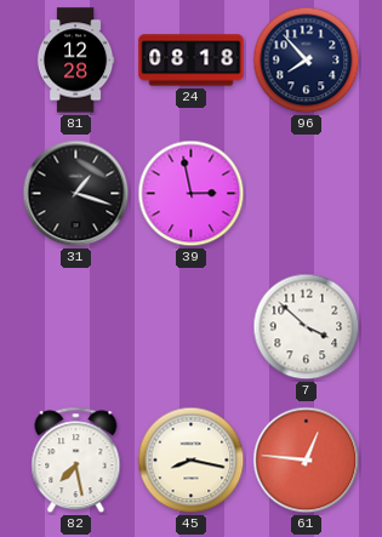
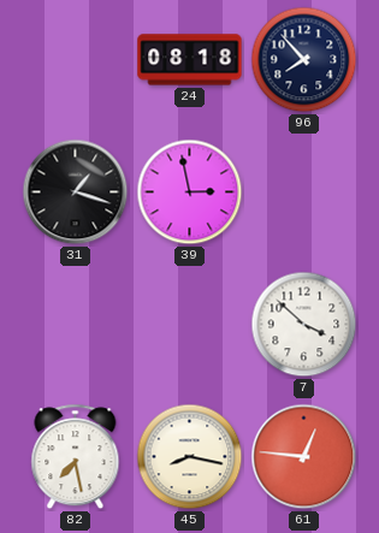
81: 12:28 -> none (75, 61)
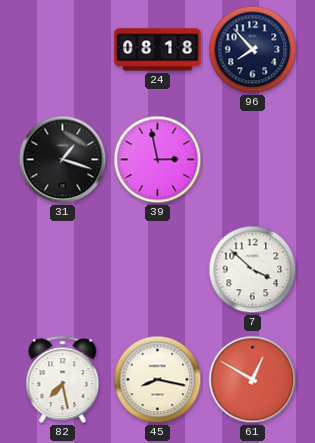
61: 12:46 -> 12:50 (253, 380)
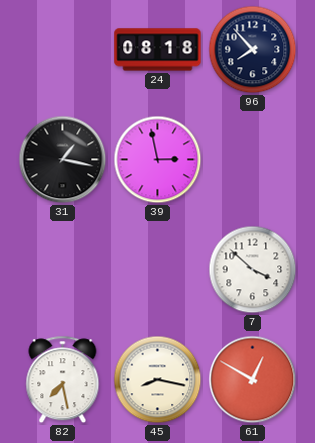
31: 1:18 -> 1:17 (63, 160)
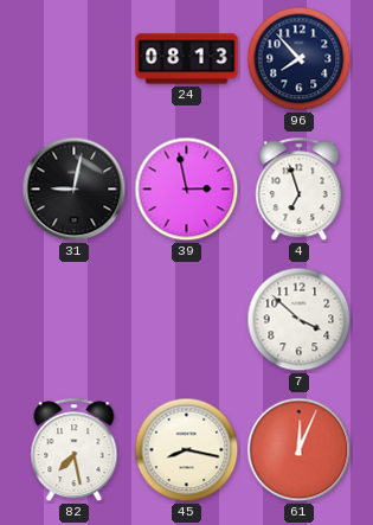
24: 08:18 -> 08:13 (187, 59)
31: 1:17 -> 9:02 (75, 190)
4: none -> 6:57 (300, 190)
61: 12:50 -> 12:04 (300, 450)
